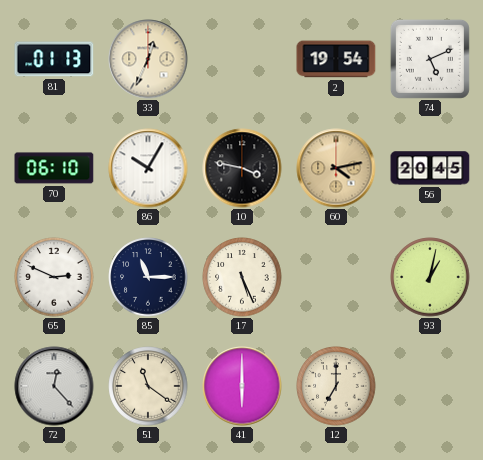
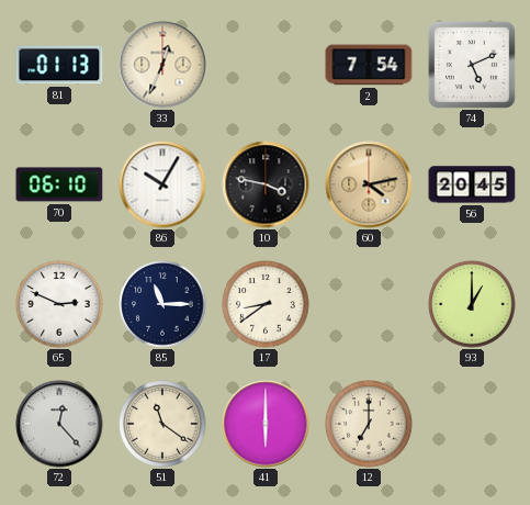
2: 19:54 -> 7:54 (369, 65)
17: 5:26 -> 8:39 (266, 304)
93: 1:02 -> 1:00 (472, 304)
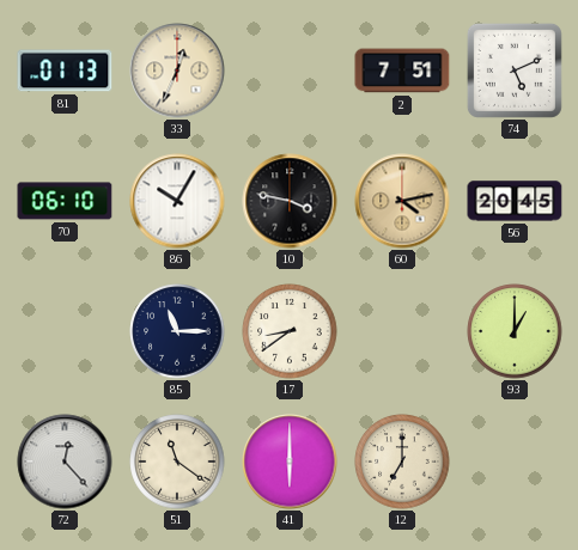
2: 7:54 -> 7:51 (402, 71)
65: 2:49 -> none (59, 304)
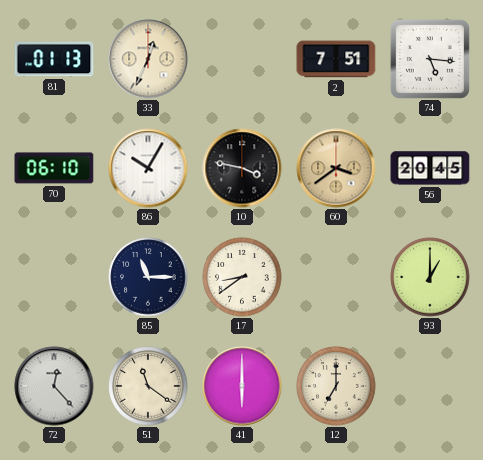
74: 5:11 -> 5:16 (430, 59)
60: 4:13 -> 3:39 (336, 168)
